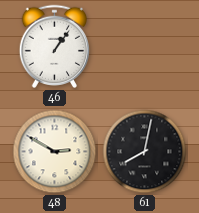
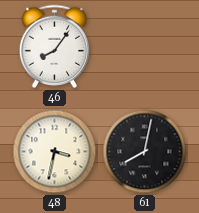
46: 1:06 -> 8:06 (54, 46)
48: 2:50 -> 3:32 (55, 152)
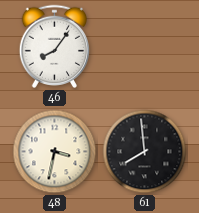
61: 8:02 -> 7:59 (145, 152)
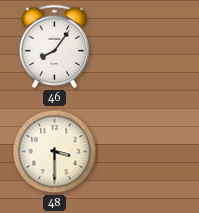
48: 3:32 -> 3:30 (55, 152)
61: 7:59 -> none (145, 152)
